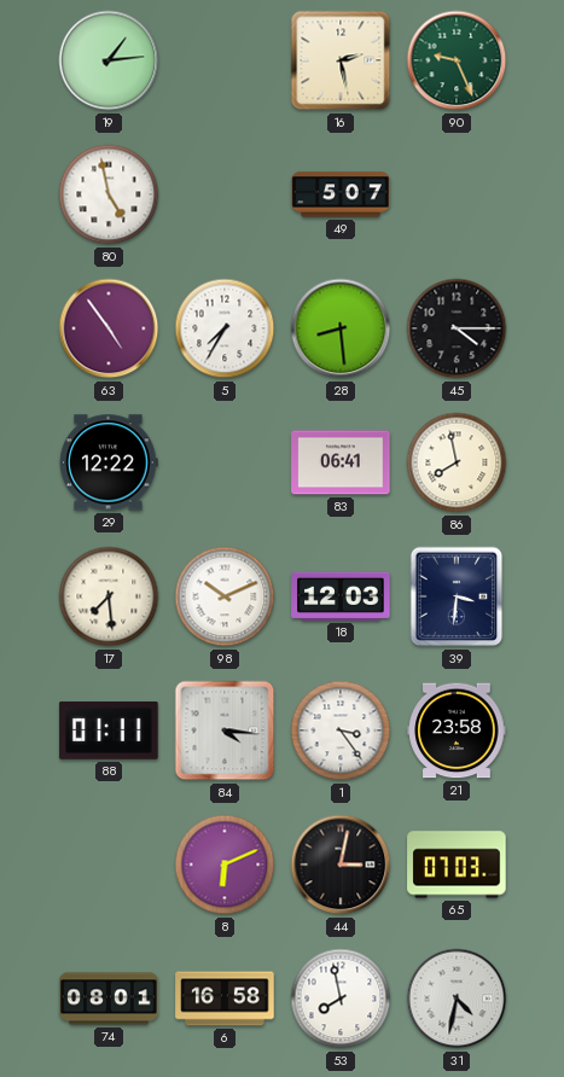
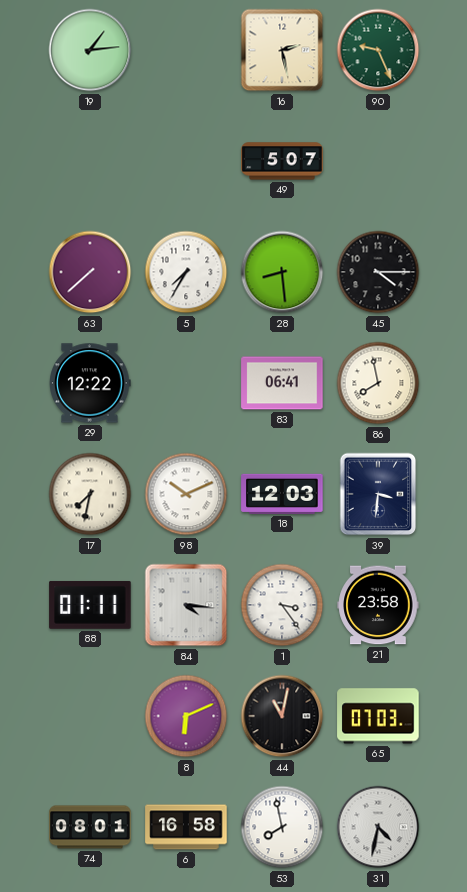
80: 4:58 -> none (109, 194)
63: 4:54 -> 7:38 (90, 272)
17: 7:29 -> 7:32 (90, 494)
44: 3:02 -> 11:02 (282, 716)
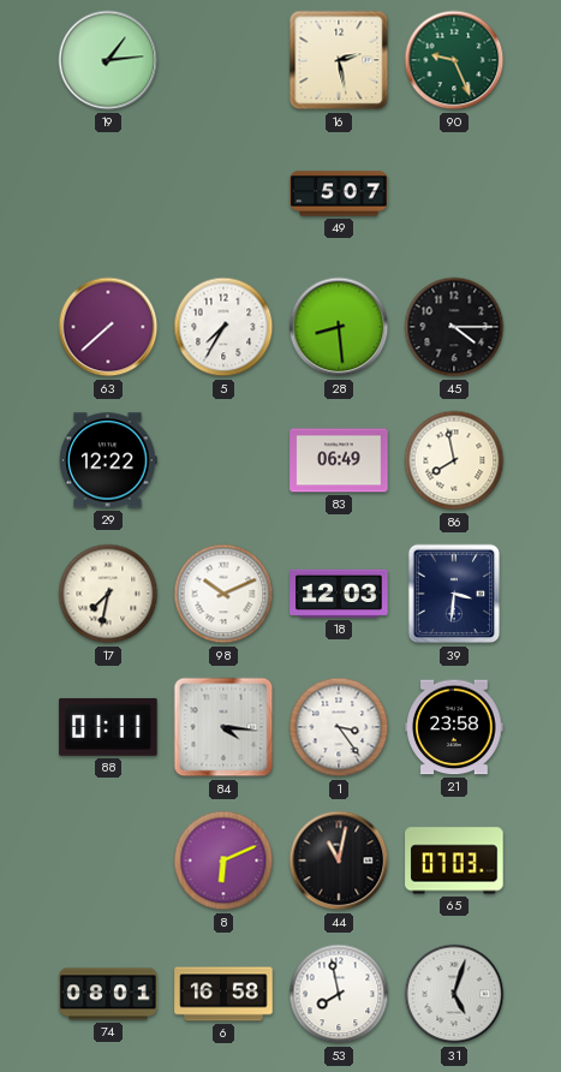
83: 06:41 -> 06:49 (339, 460)
31: 4:32 -> 5:03 (454, 994)
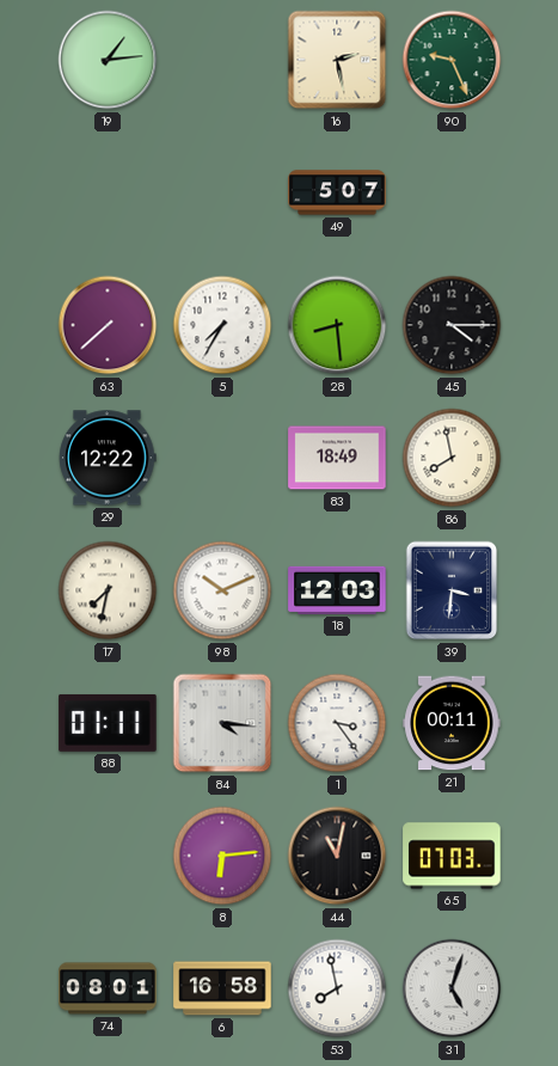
83: 06:49 -> 18:49 (337, 458)
21: 23:58 -> 00:11 (452, 723)
8: 6:11 -> 6:14 (222, 856)
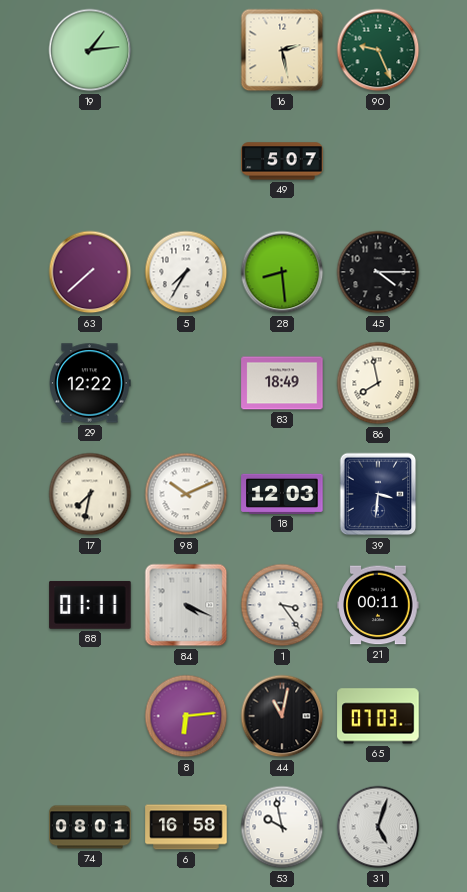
84: 4:16 -> 4:19 (186, 605)
53: 7:58 -> 9:58 (282, 827)
